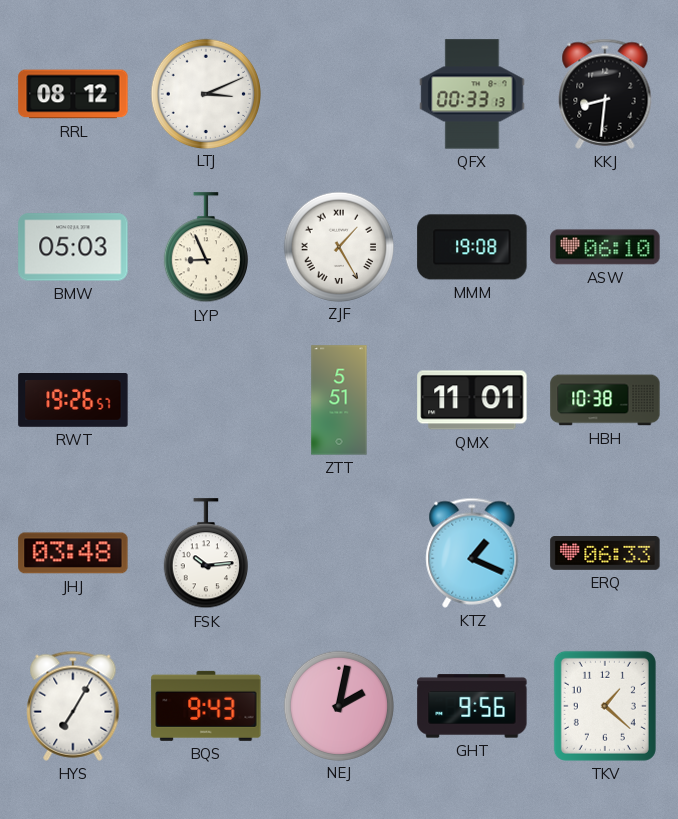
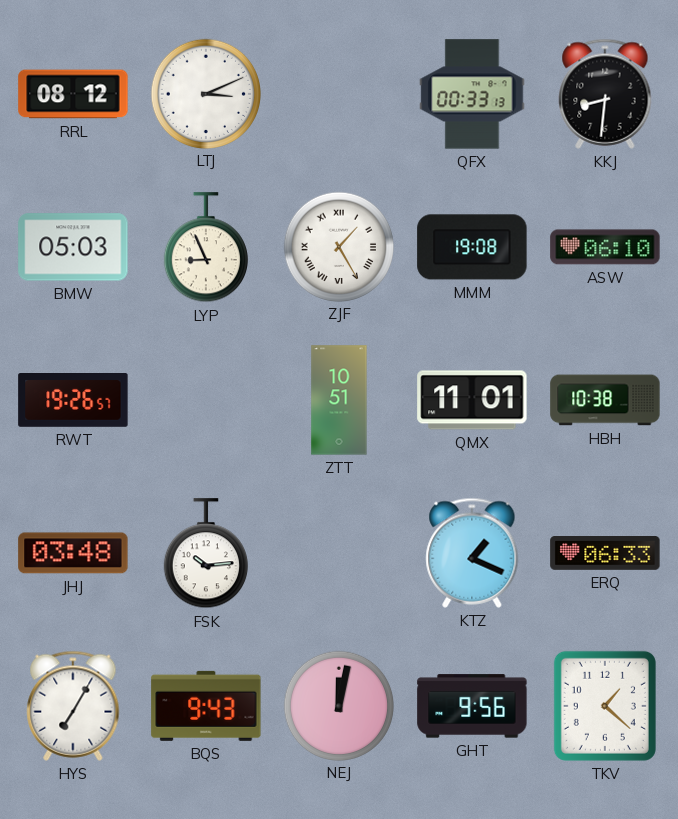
ZTT: 5:51 -> 10:51 (339, 400)
NEJ: 2:02 -> 12:02 (338, 705)
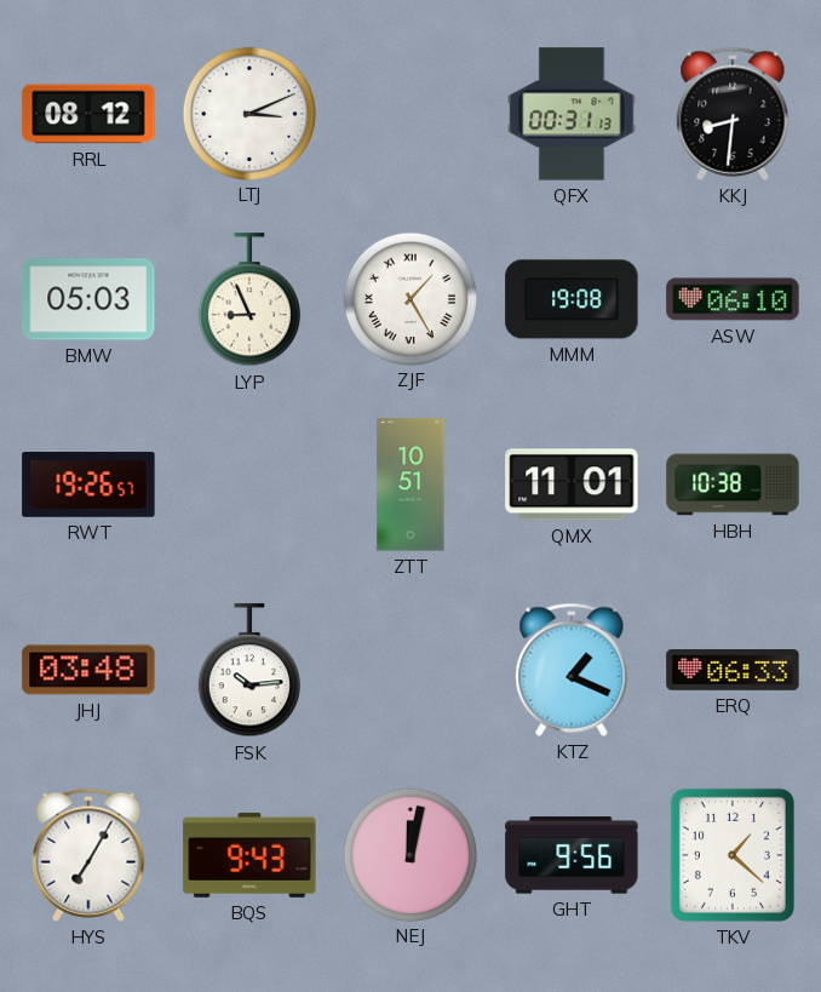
QFX: 00:33 -> 00:31 (572, 114)
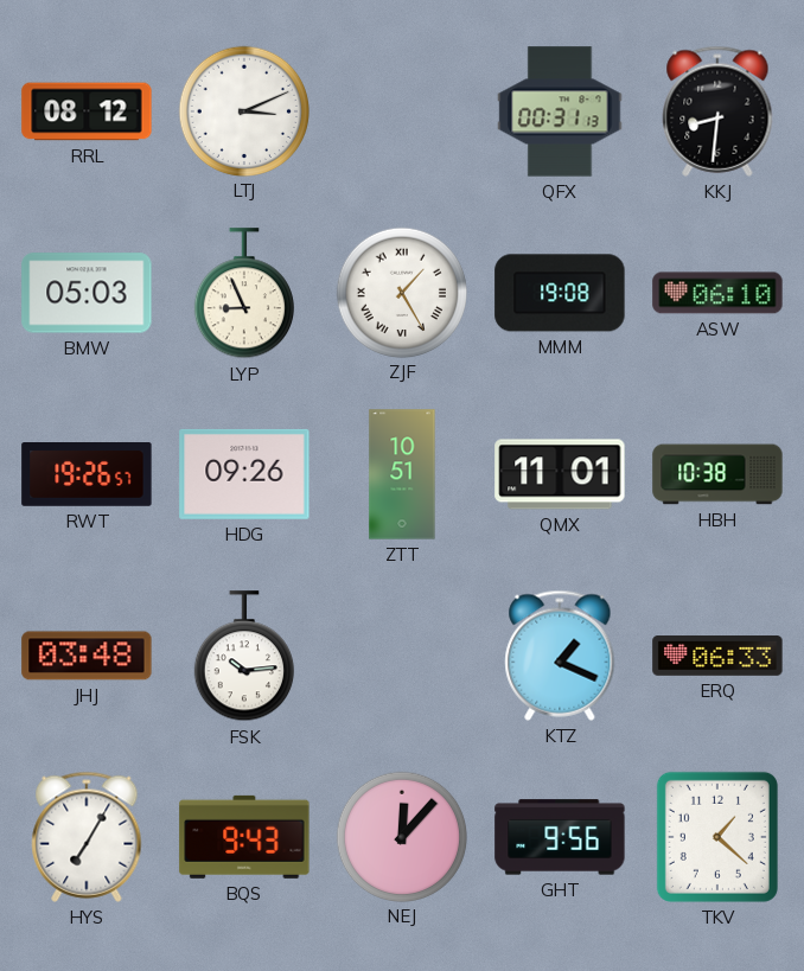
HDG: none -> 09:26 (244, 474)
NEJ: 12:02 -> 12:07 (401, 836)
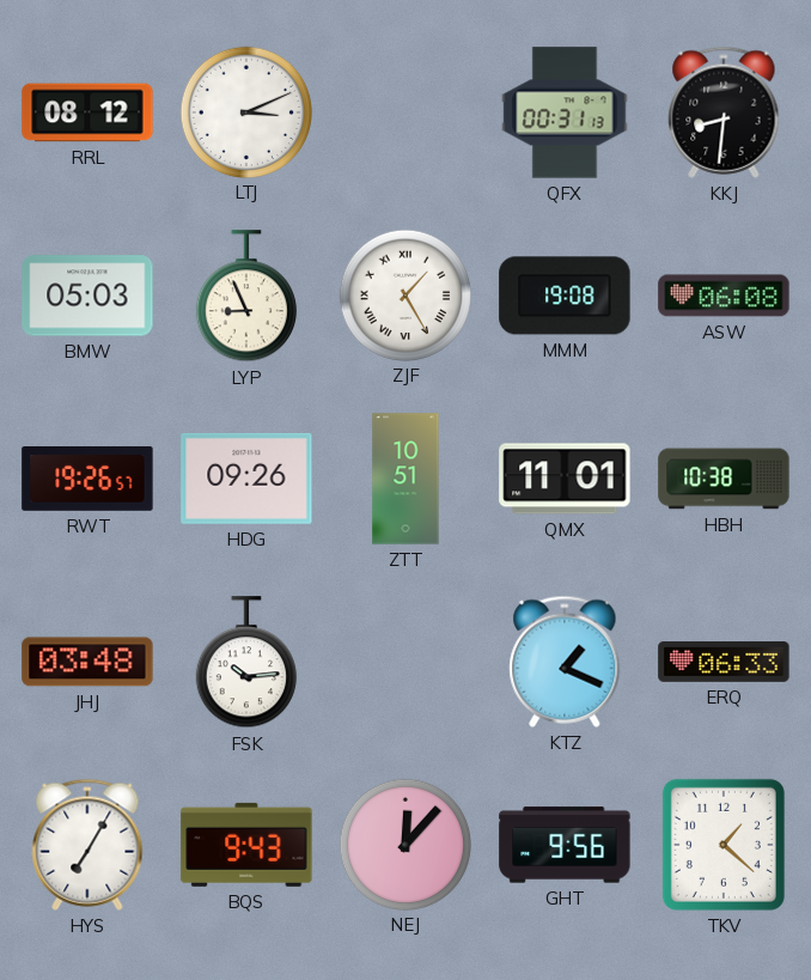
ASW: 06:10 -> 06:08 (724, 296)
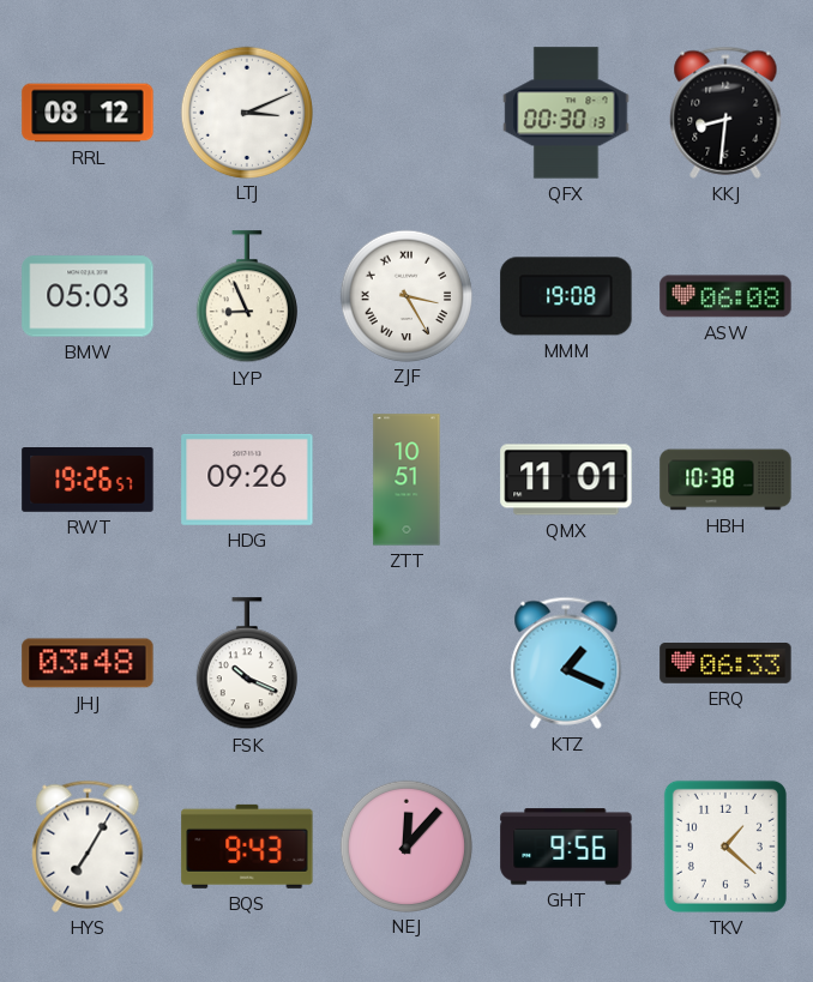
QFX: 00:31 -> 00:30 (566, 113)
ZJF: 1:25 -> 3:25 (405, 295)
FSK: 10:14 -> 10:19 (247, 664)
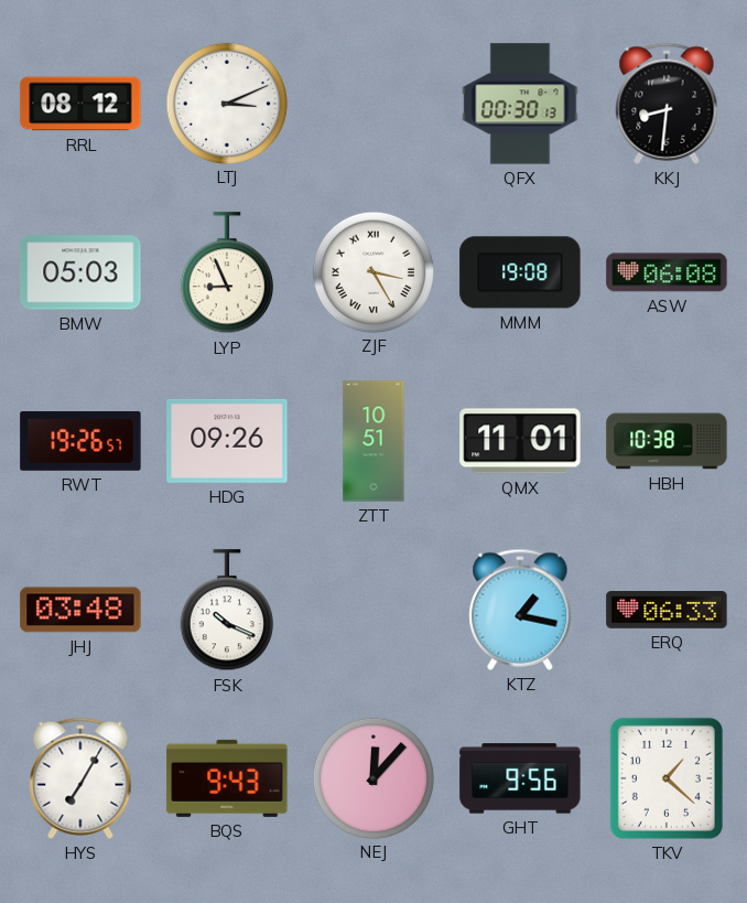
KTZ: 1:19 -> 1:17 (520, 610)
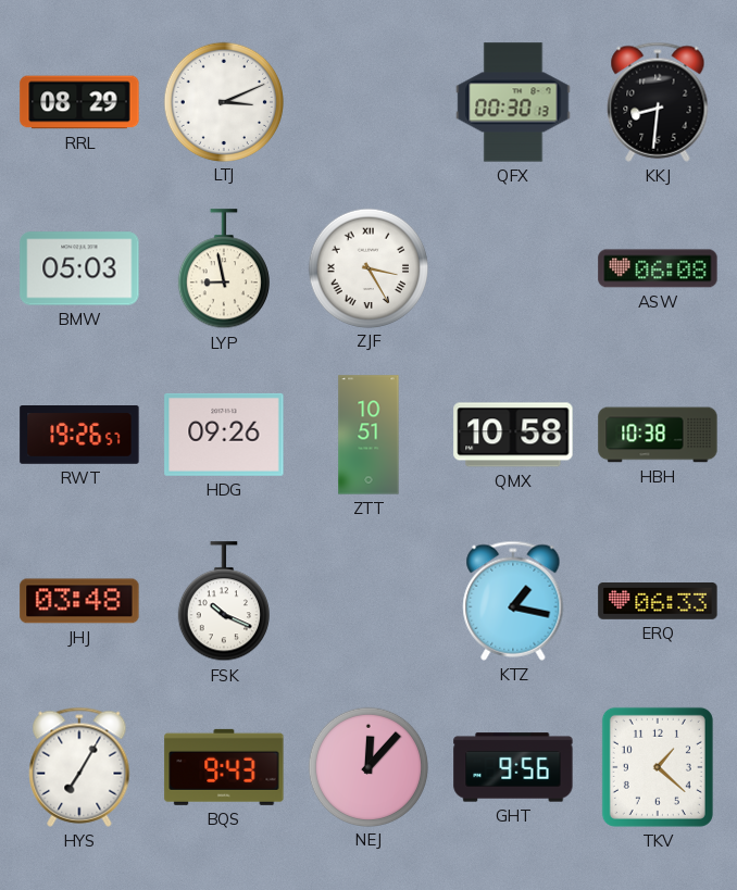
RRL: 08:12 -> 08:29 (79, 102)
LYP: 8:56 -> 8:58 (224, 269)
MMM: 19:08 -> none (520, 272)
QMX: 11:01 -> 10:58 (513, 435)
